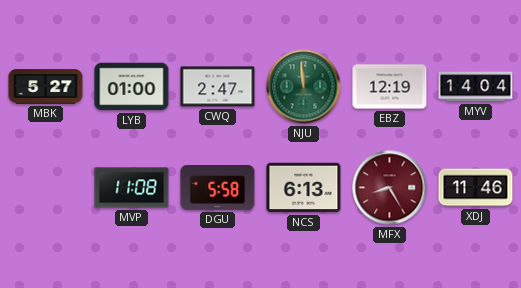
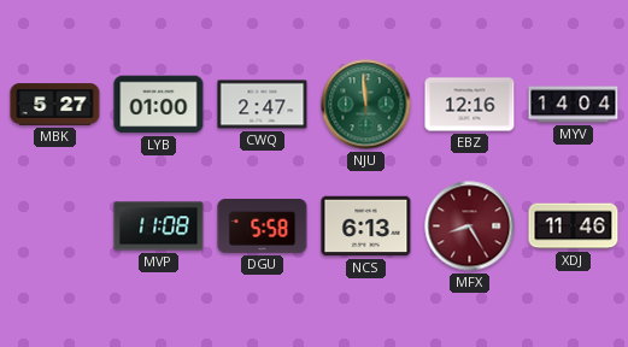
EBZ: 12:19 -> 12:16 (470, 105)
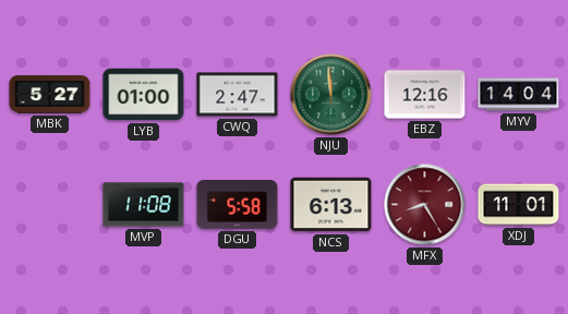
XDJ: 11:46 -> 11:01 (519, 205)
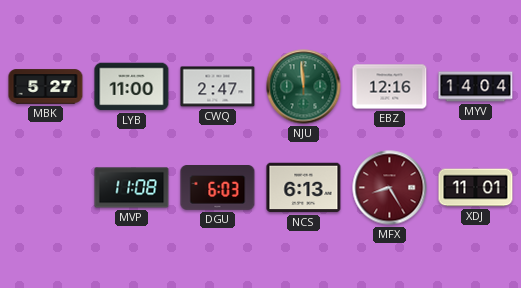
LYB: 01:00 -> 11:00 (132, 87)
DGU: 5:58 -> 6:03 (218, 188)
